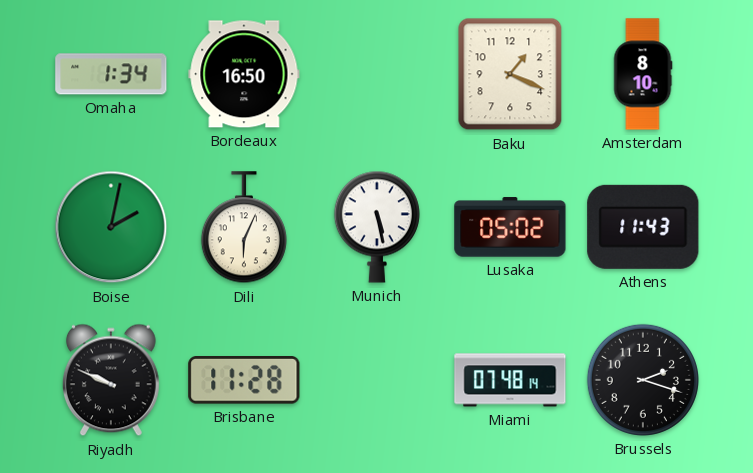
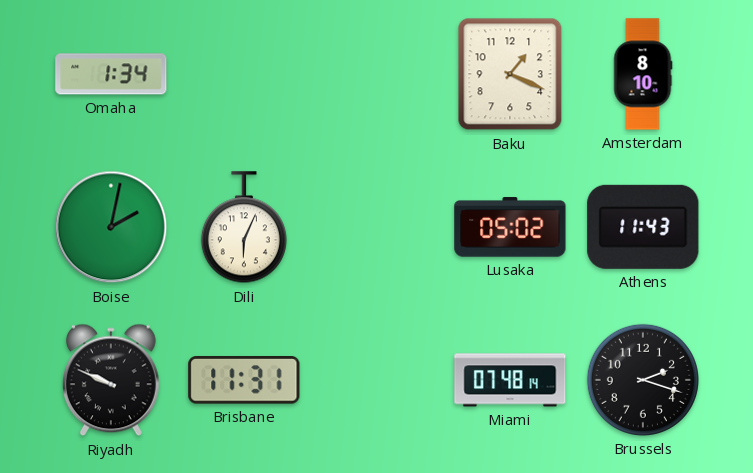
Bordeaux: 16:50 -> none (244, 74)
Munich: 5:28 -> none (377, 227)
Brisbane: 11:28 -> 11:31 (244, 381)
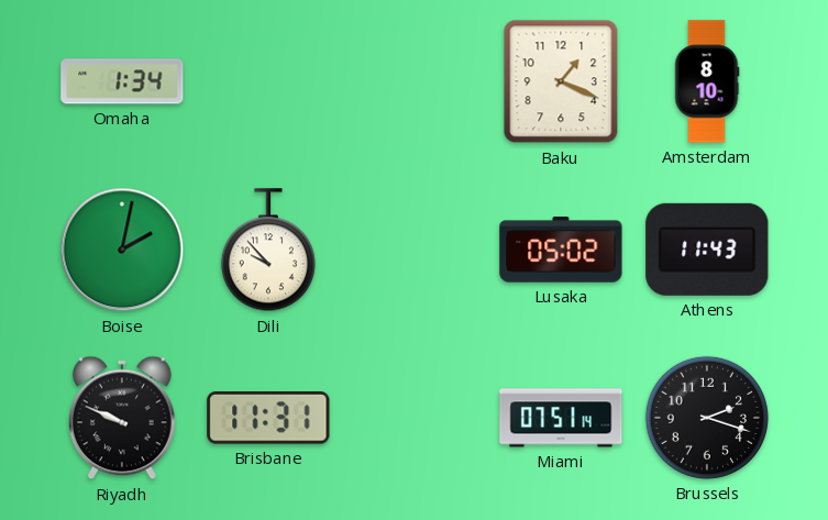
Dili: 6:04 -> 9:53 (268, 251)
Miami: 07:48 -> 07:51 (561, 418)
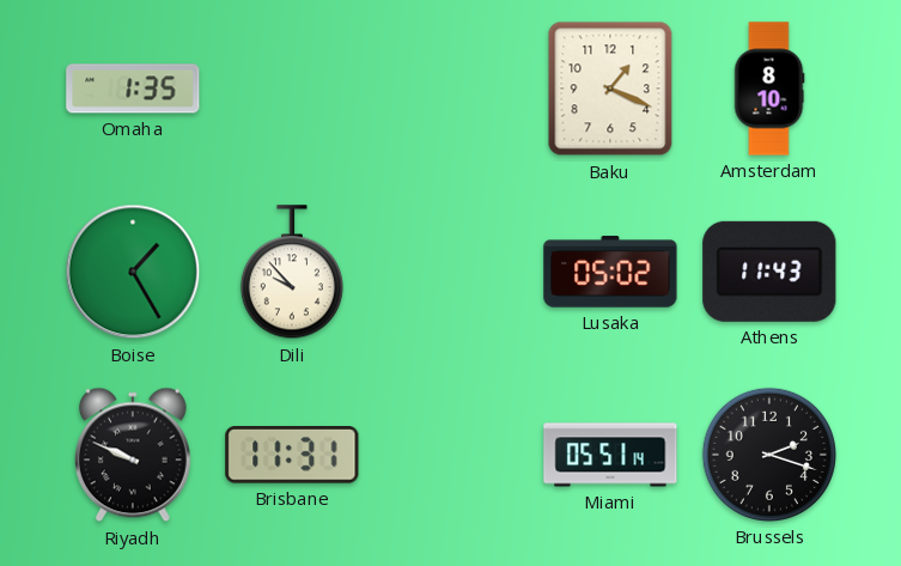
Omaha: 1:34 -> 1:35 (133, 89)
Boise: 2:02 -> 1:25 (133, 272)
Miami: 07:51 -> 05:51 (610, 455)
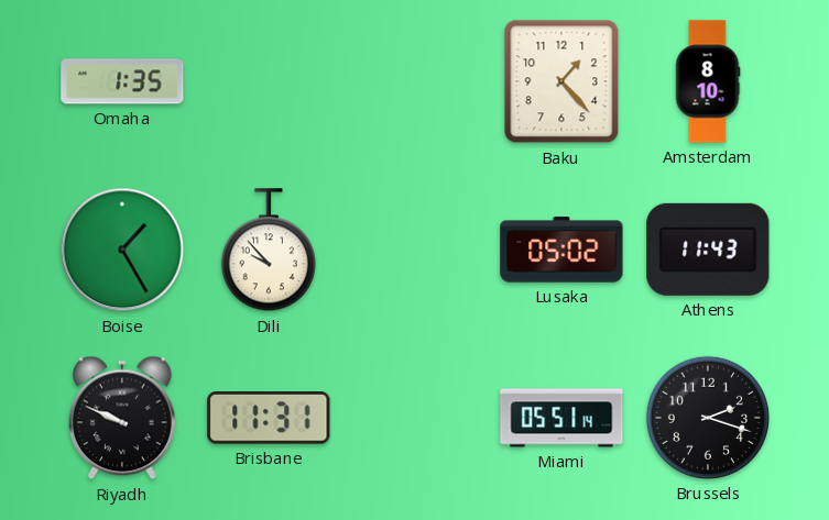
Baku: 1:19 -> 1:23 (561, 81)
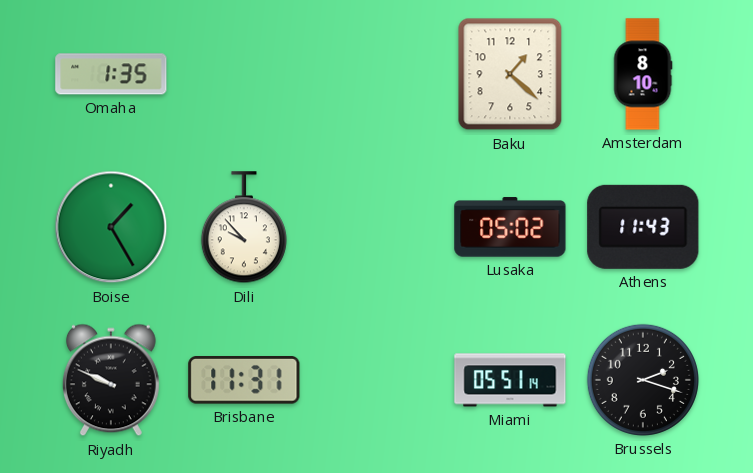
Baku: 1:23 -> 1:22 (510, 74)
